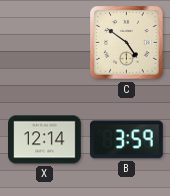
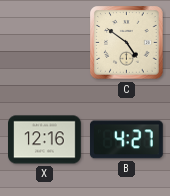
X: 12:14 -> 12:16 (45, 140)
B: 3:59 -> 4:27 (126, 140)
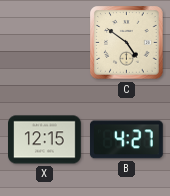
X: 12:16 -> 12:15 (45, 140)
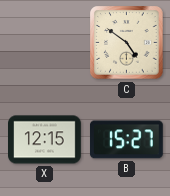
B: 4:27 -> 15:27 (126, 140)
